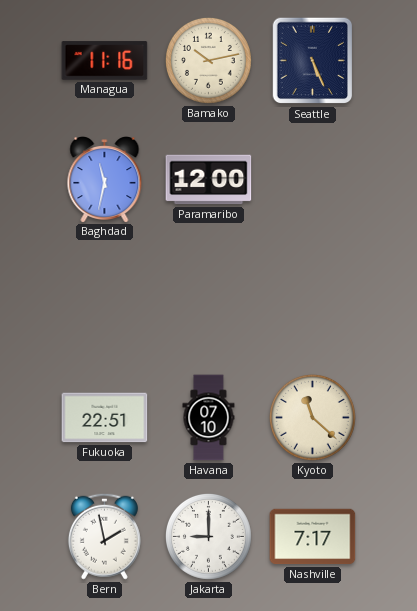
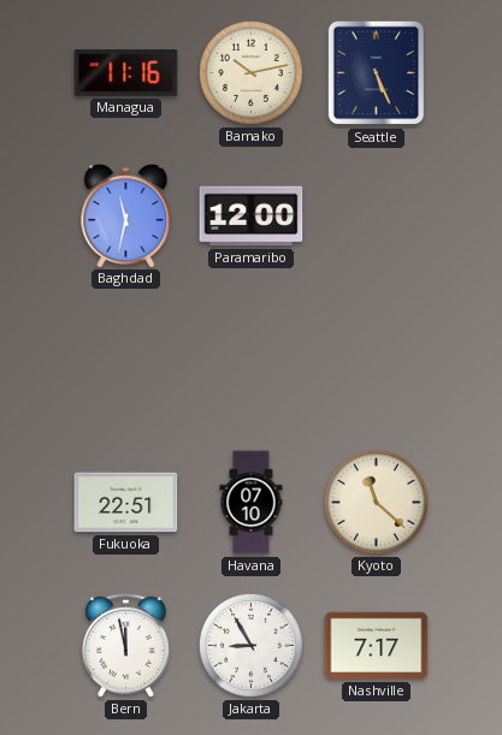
Bern: 1:58 -> 11:58 (125, 645)
Jakarta: 9:00 -> 8:55 (250, 645)
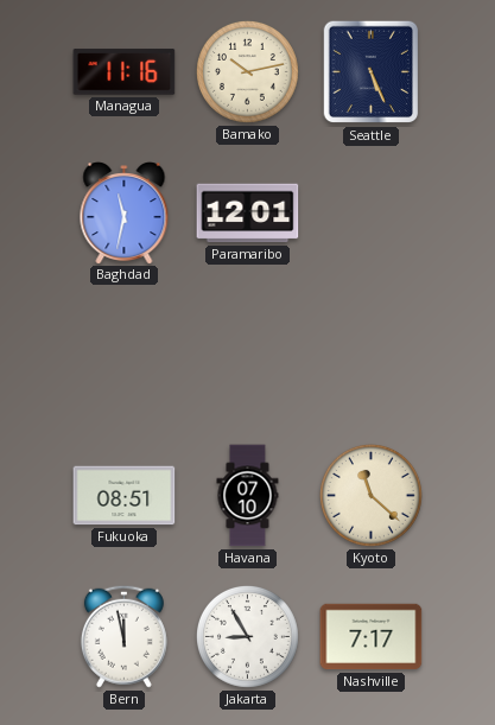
Paramaribo: 12:00 -> 12:01 (248, 214)
Fukuoka: 22:51 -> 08:51 (125, 496)
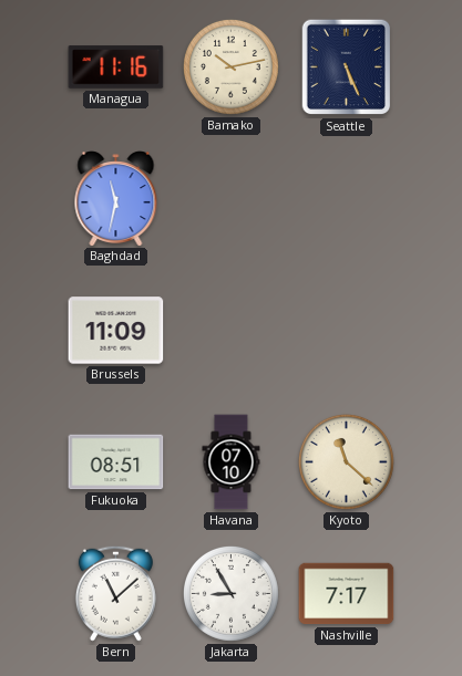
Paramaribo: 12:01 -> none (248, 214)
Brussels: none -> 11:09 (116, 331)
Bern: 11:58 -> 11:08 (115, 593)
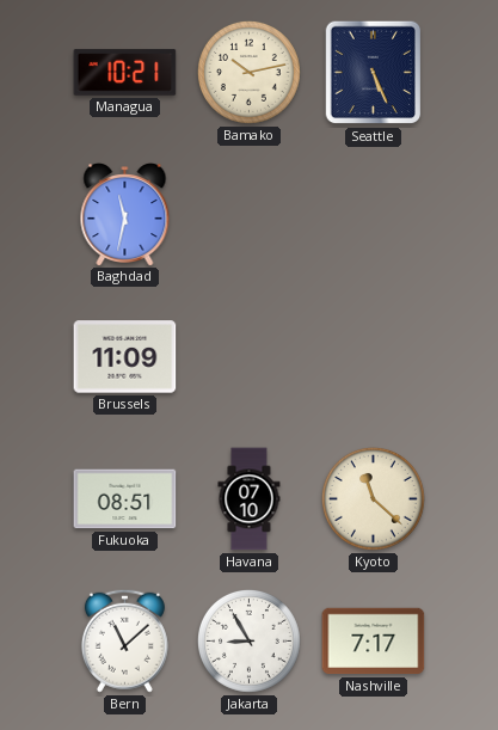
Managua: 11:16 -> 10:21 (125, 73)
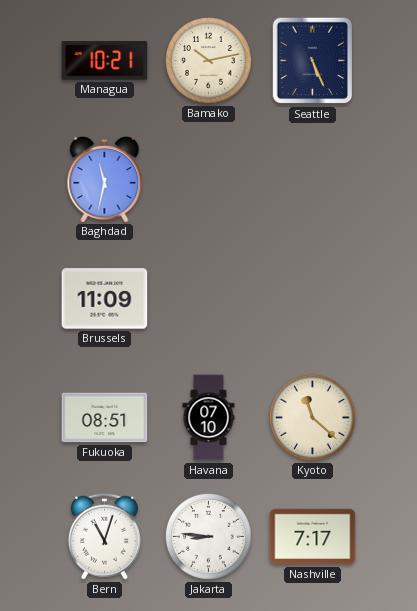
Bern: 11:08 -> 11:03 (104, 536)
Jakarta: 8:55 -> 8:46 (208, 536)
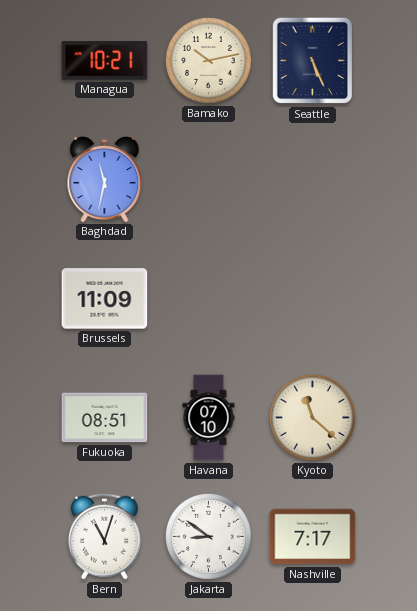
Jakarta: 8:46 -> 8:51 (208, 536)
